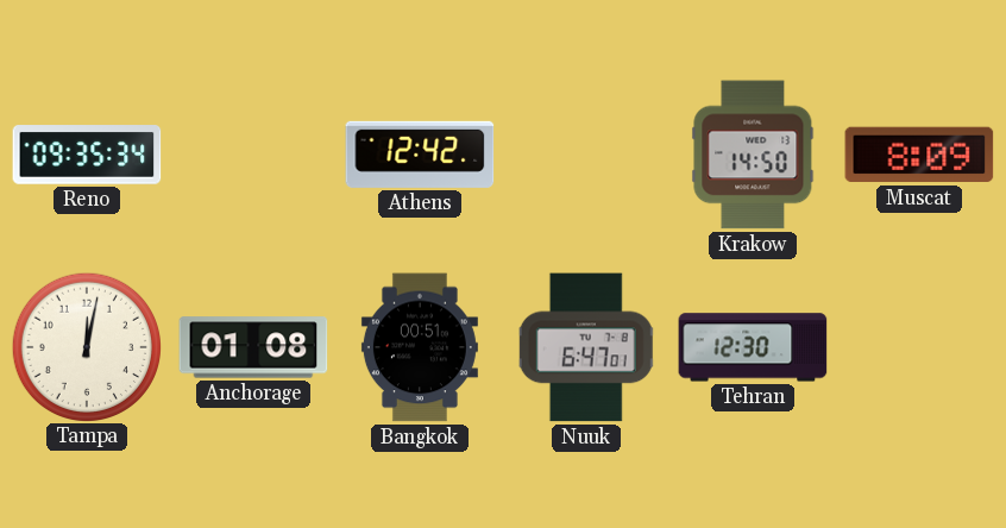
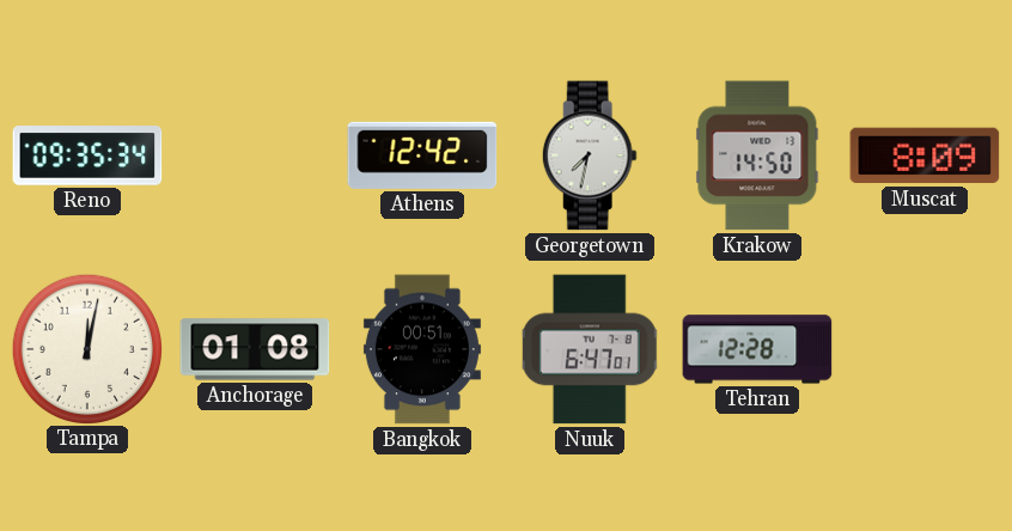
Georgetown: none -> 7:32 (590, 155)
Tehran: 12:30 -> 12:28 (757, 349)
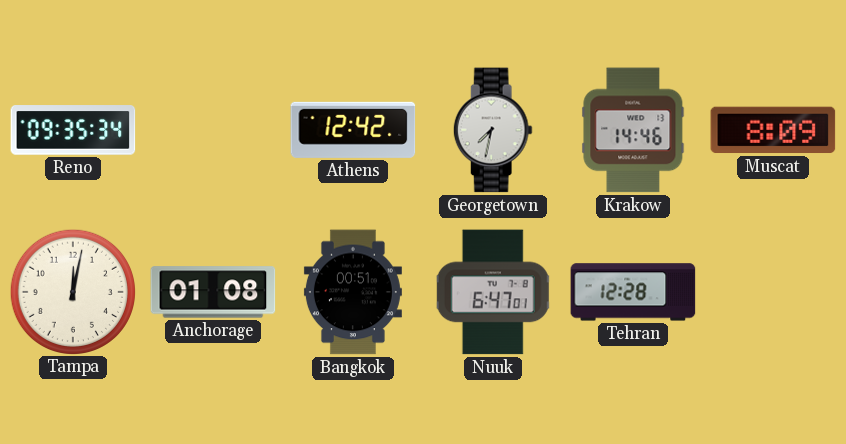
Krakow: 14:50 -> 14:46 (633, 130)
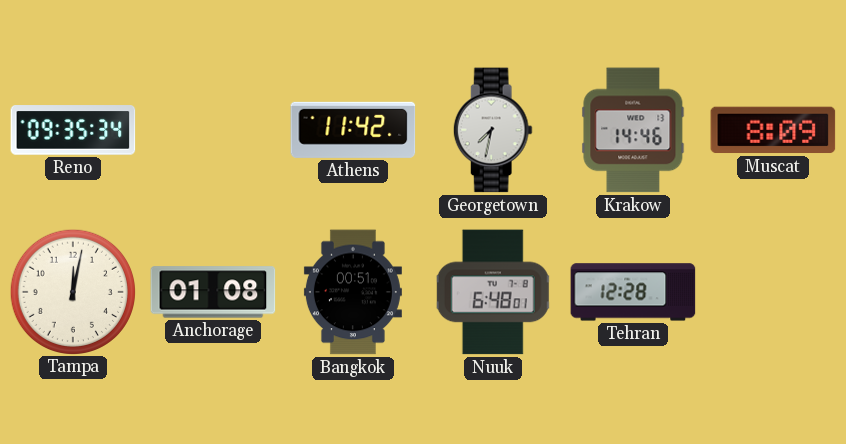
Athens: 12:42 -> 11:42 (353, 130)
Nuuk: 6:47 -> 6:48 (493, 292)
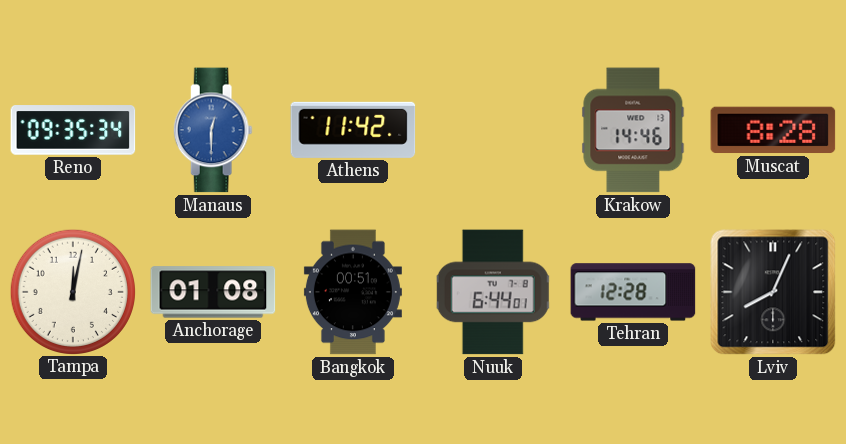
Manaus: none -> 12:30 (213, 130)
Georgetown: 7:32 -> none (493, 130)
Muscat: 8:09 -> 8:28 (773, 130)
Nuuk: 6:48 -> 6:44 (493, 292)
Lviv: none -> 8:04 (773, 292)
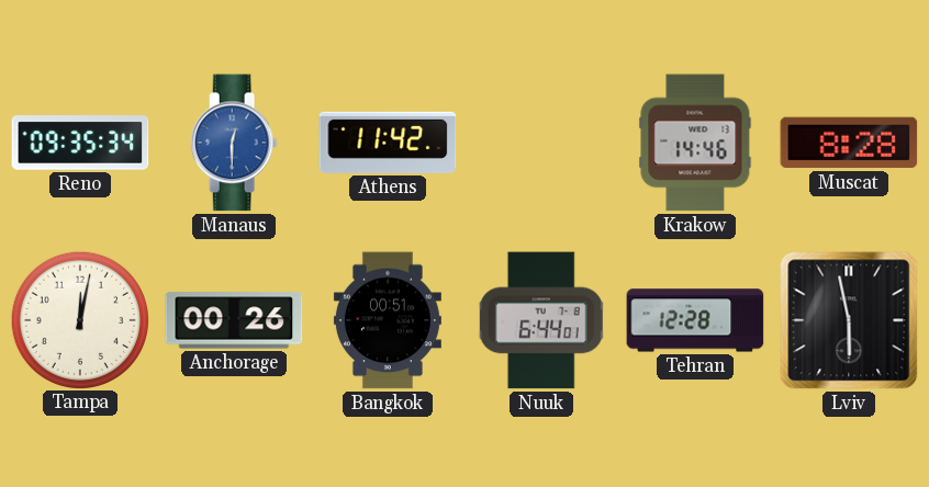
Anchorage: 01:08 -> 00:26 (234, 320)
Lviv: 8:04 -> 5:58 (849, 320)
